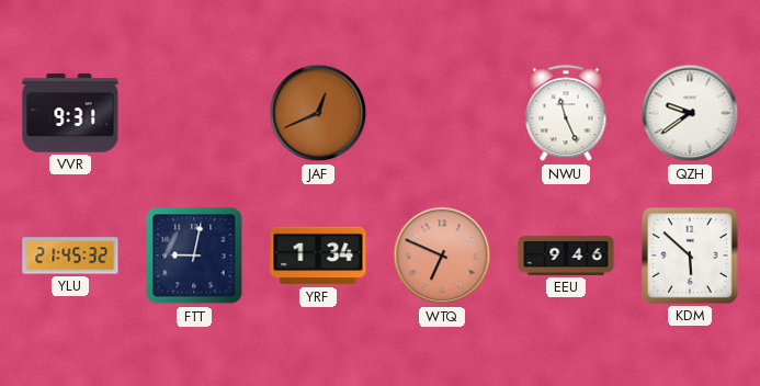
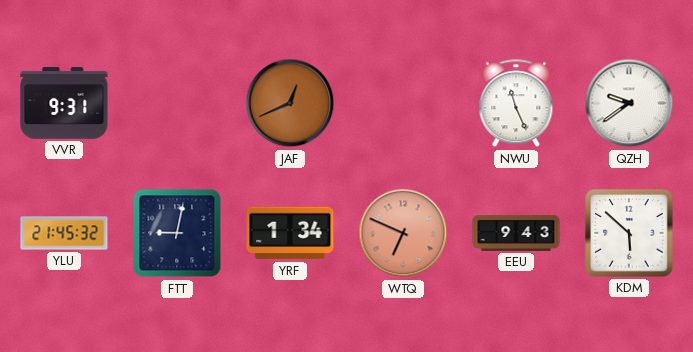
EEU: 9:46 -> 9:43 (516, 233)
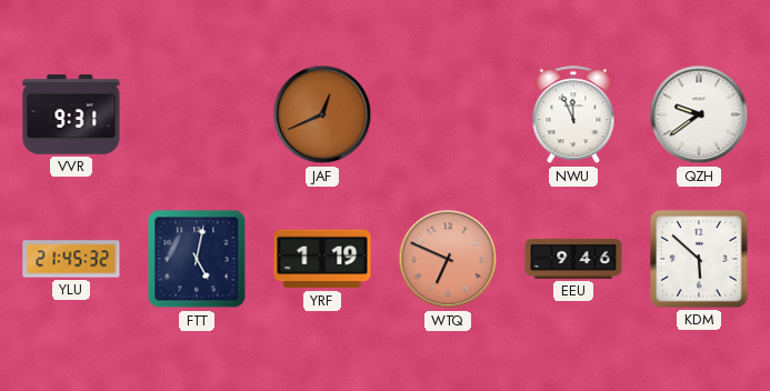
NWU: 11:26 -> 11:56 (573, 116)
FTT: 9:02 -> 5:02 (197, 259)
YRF: 1:34 -> 1:19 (322, 259)
EEU: 9:43 -> 9:46 (573, 259)
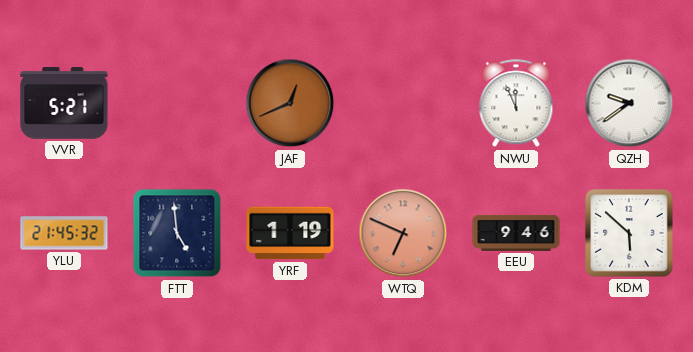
VVR: 9:31 -> 5:21 (64, 103)
FTT: 5:02 -> 4:59 (177, 233)
